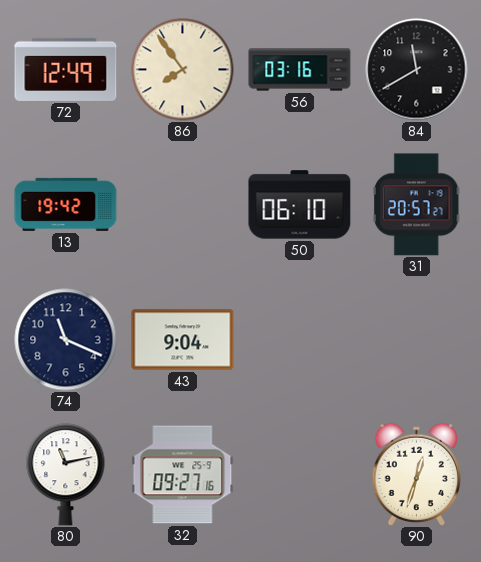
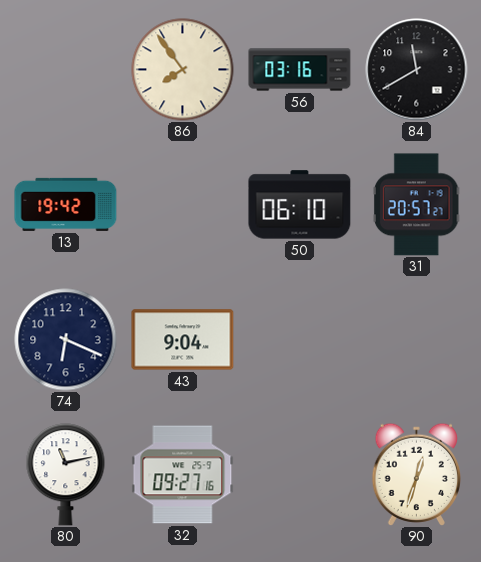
72: 12:49 -> none (66, 69)
74: 11:19 -> 6:19 (66, 340)
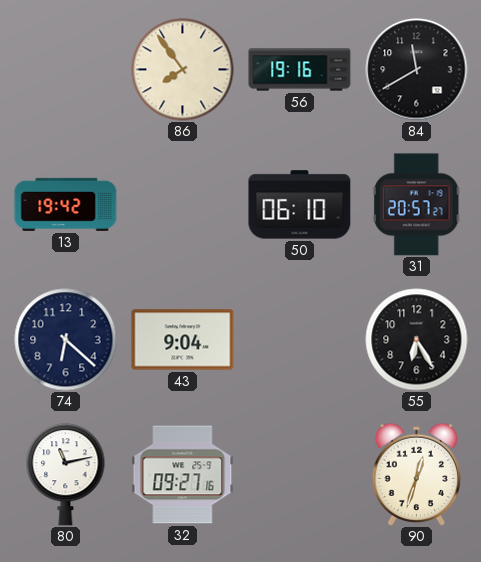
56: 03:16 -> 19:16 (300, 70)
74: 6:19 -> 6:22 (66, 340)
55: none -> 6:25 (417, 340)
